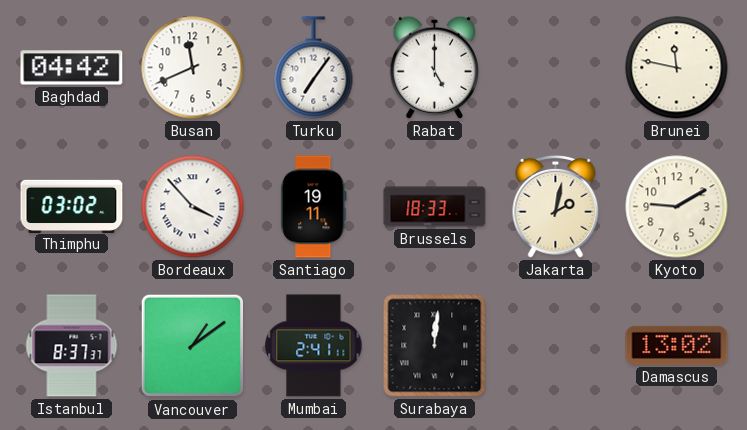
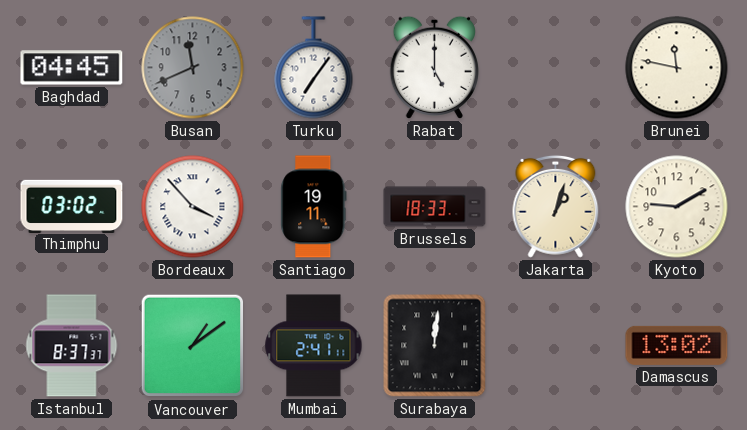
Baghdad: 04:42 -> 04:45 (72, 68)
Busan dial: white -> grey (193, 68)
Jakarta: 2:02 -> 1:03 (556, 206)
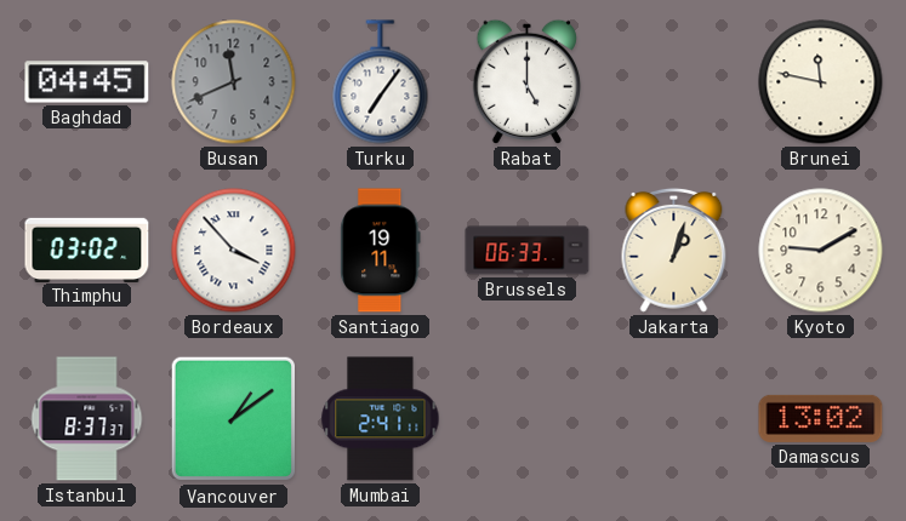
Brussels: 18:33 -> 06:33 (528, 251)
Surabaya: 12:01 -> none (435, 346)
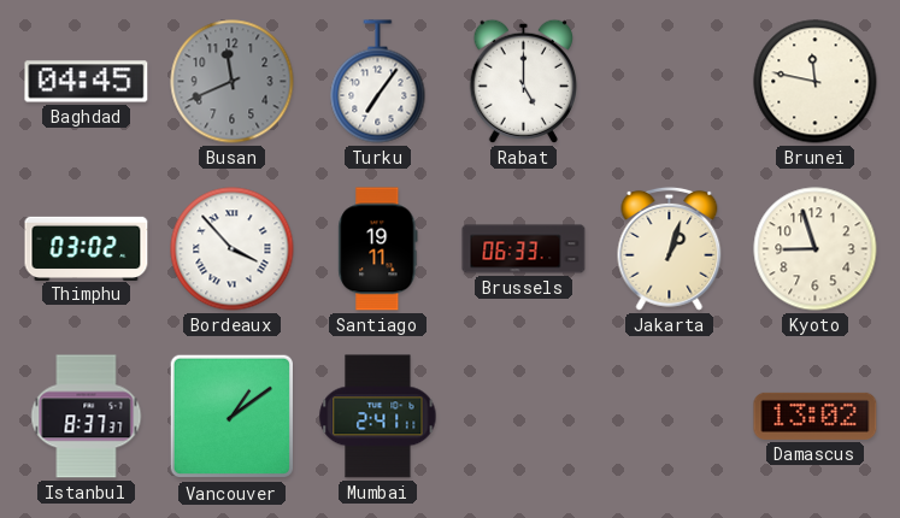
Kyoto: 9:10 -> 8:57 (816, 249)
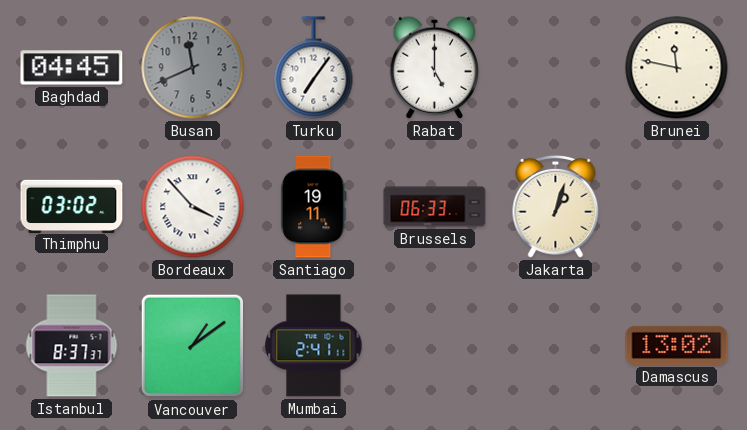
Kyoto: 8:57 -> none (816, 249)
